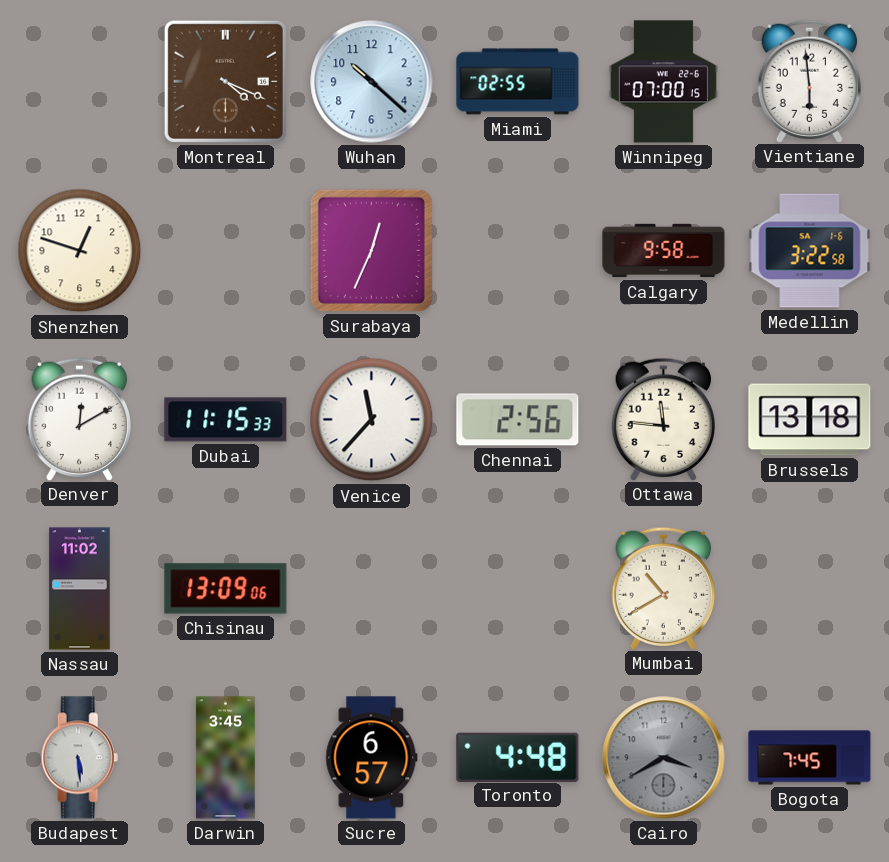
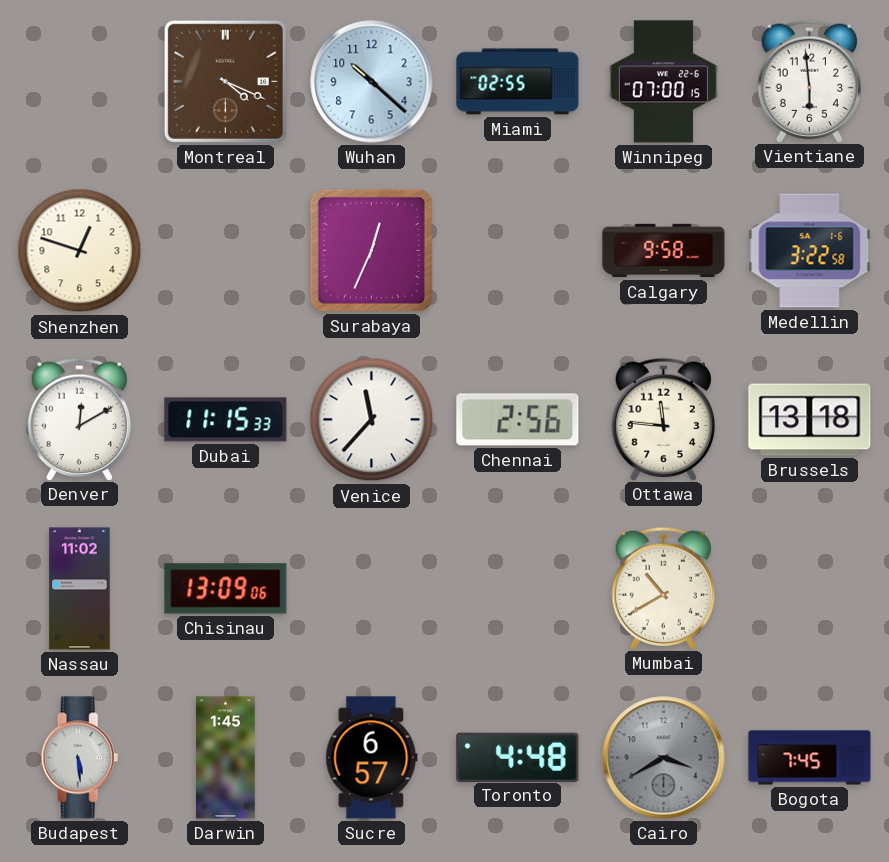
Darwin: 3:45 -> 1:45 (226, 758)
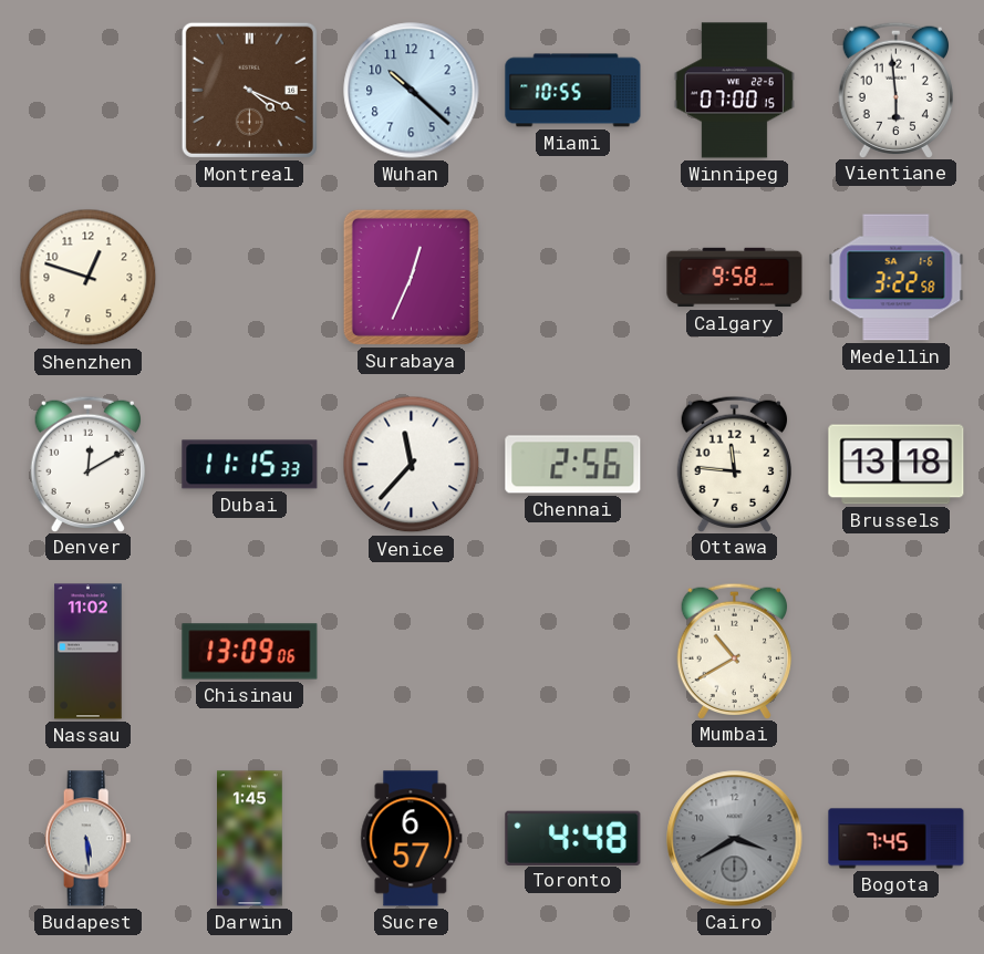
Miami: 02:55 -> 10:55 (573, 91)
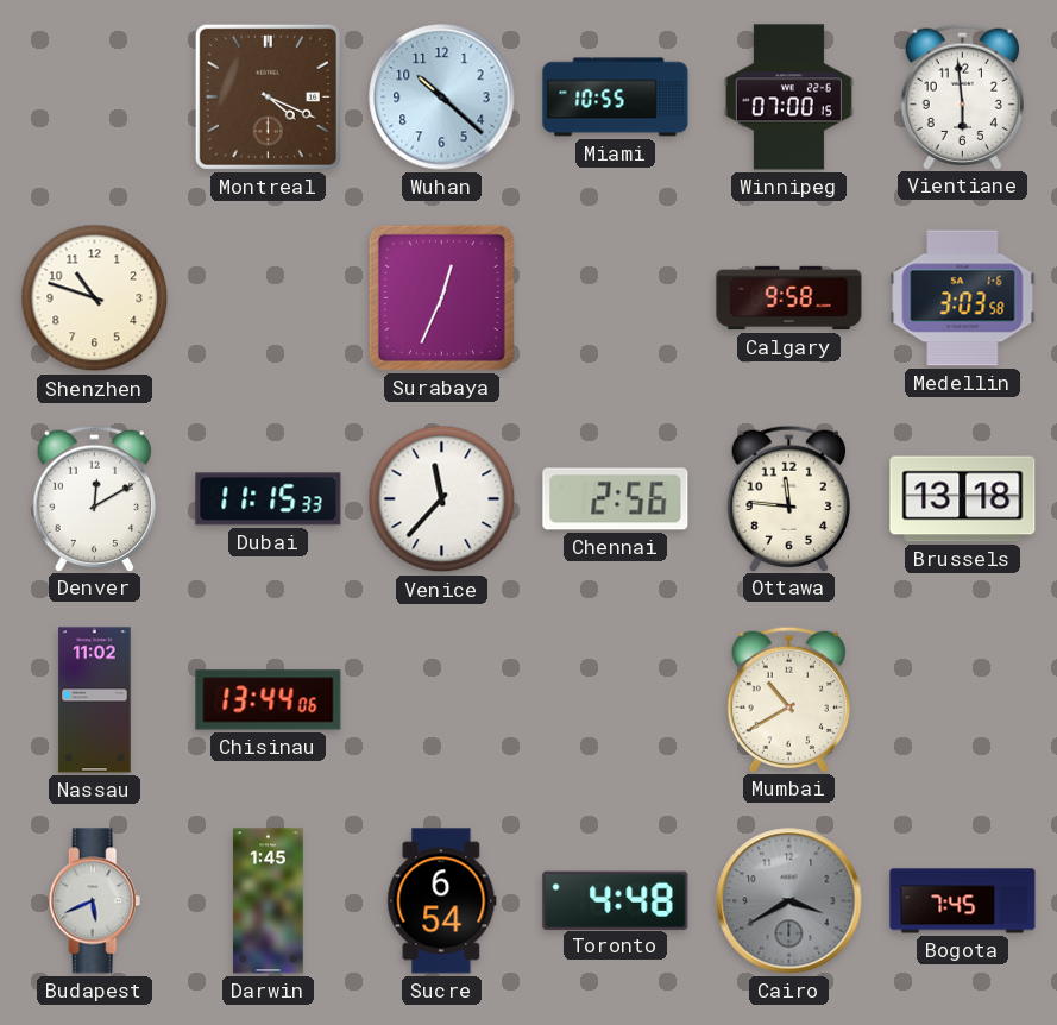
Shenzhen: 12:48 -> 10:48 (95, 298)
Medellin: 3:22 -> 3:03 (963, 298)
Chisinau: 13:09 -> 13:44 (269, 700)
Budapest: 5:29 -> 5:41 (95, 901)
Sucre: 6:57 -> 6:54 (442, 901)
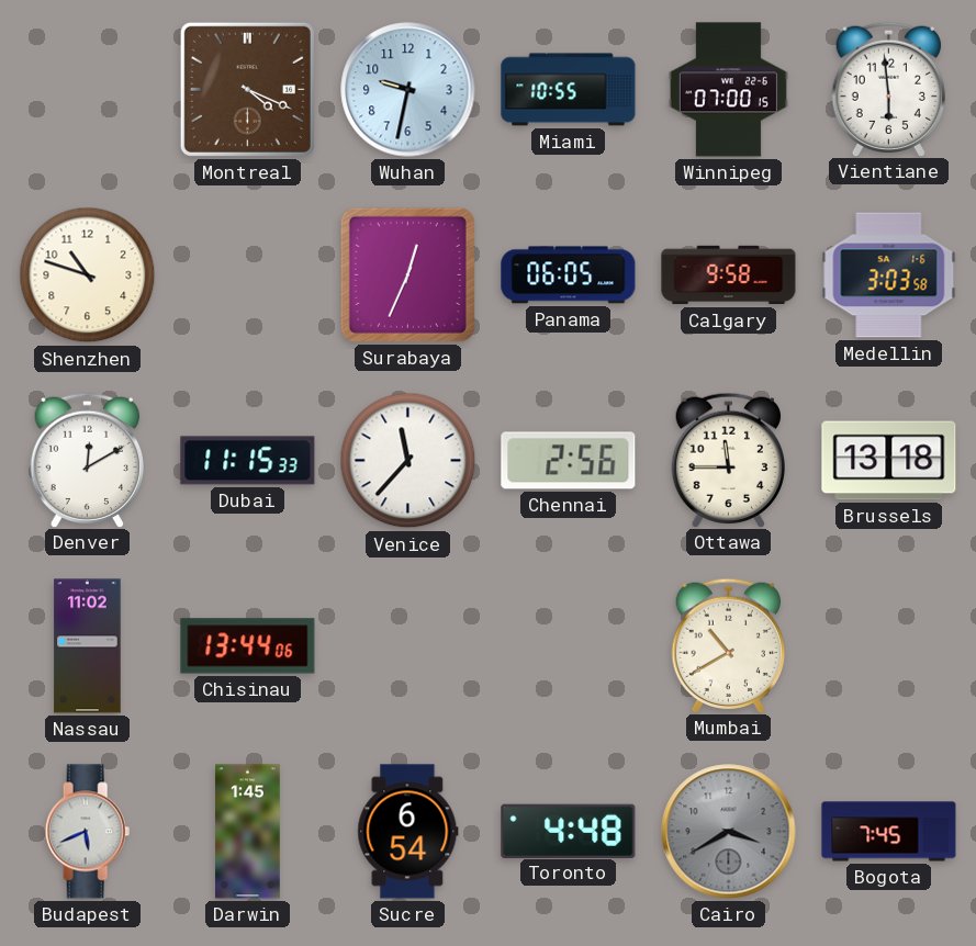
Wuhan: 10:22 -> 9:32 (408, 90)
Panama: none -> 06:05 (569, 275)
Ottawa: 11:46 -> 11:45 (728, 460)
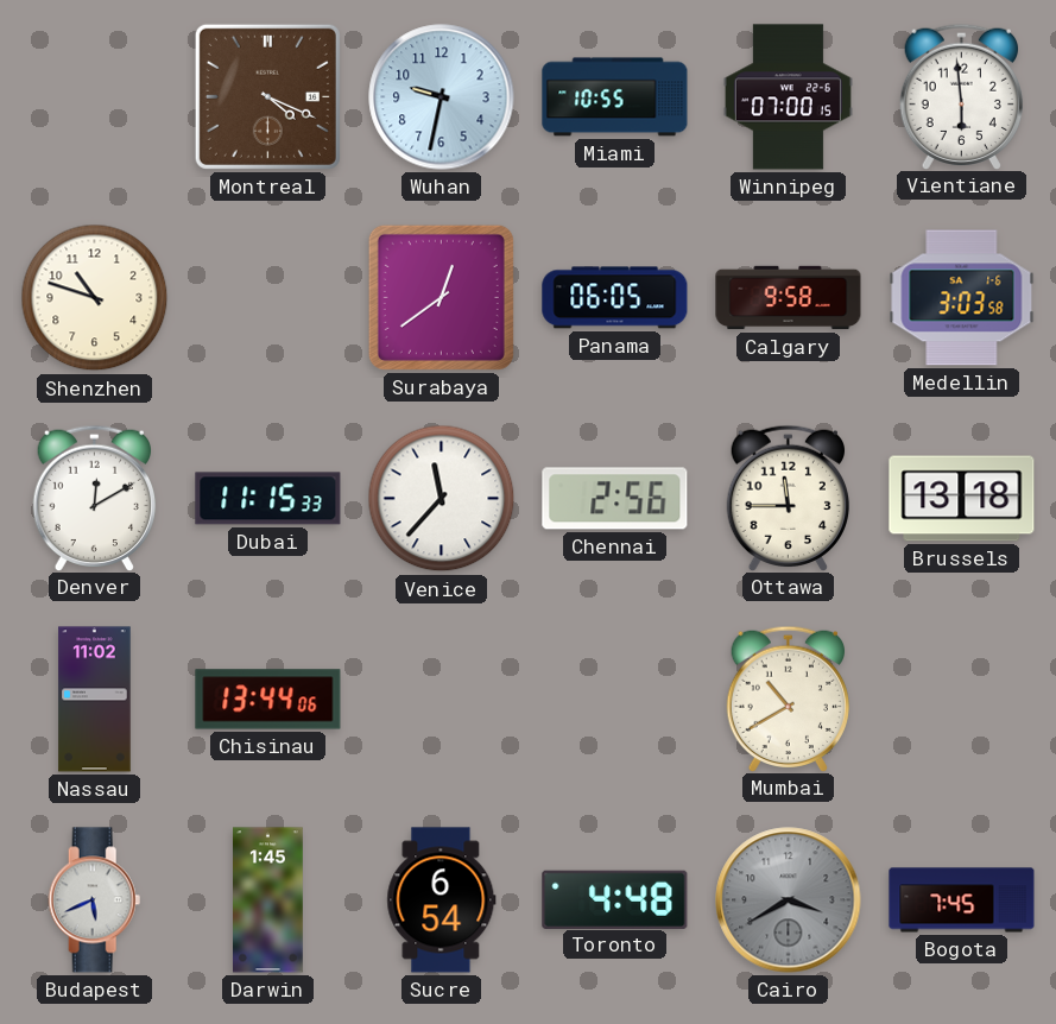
Surabaya: 12:34 -> 12:39 (441, 297)
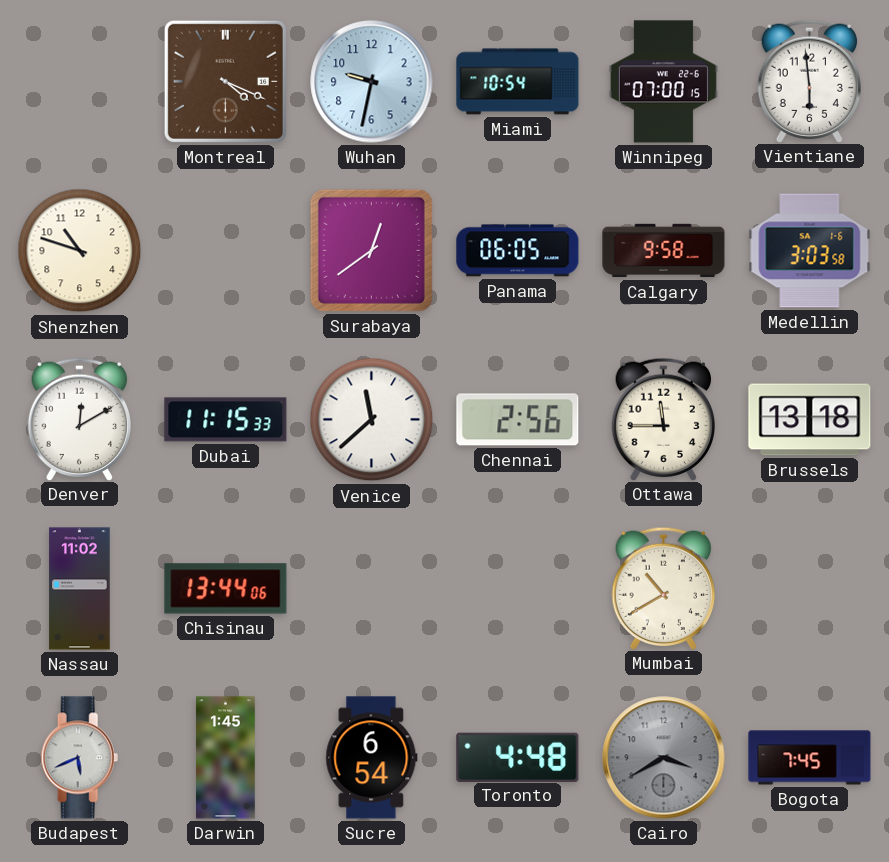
Miami: 10:55 -> 10:54 (518, 82)
Venice: 11:37 -> 11:38 (372, 420)
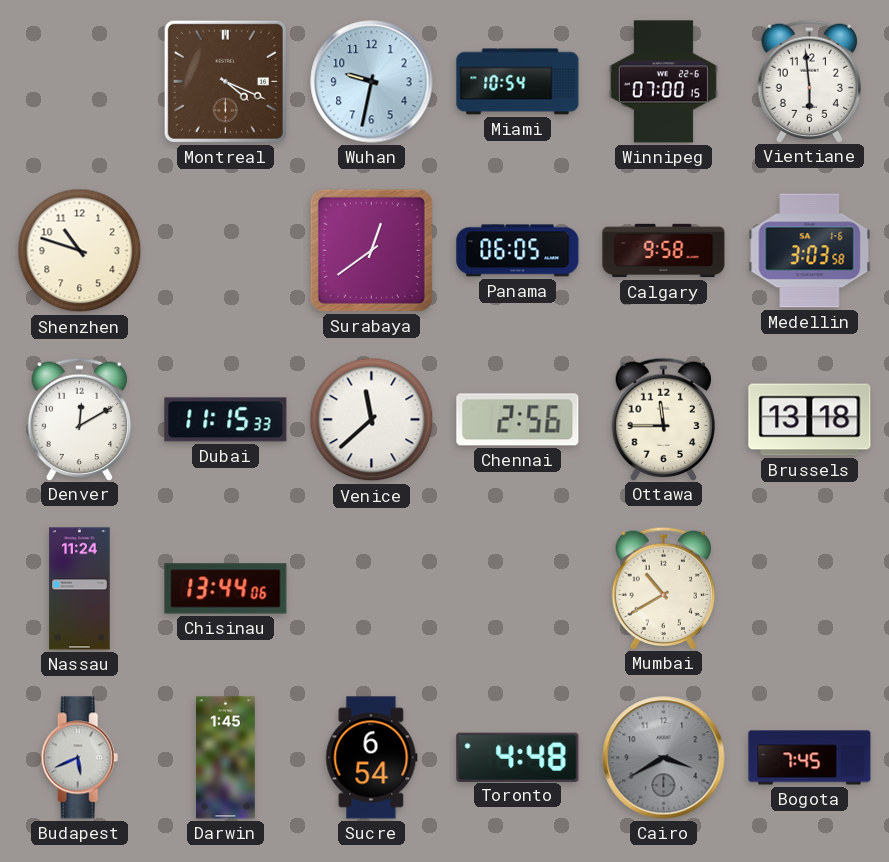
Nassau: 11:02 -> 11:24 (80, 589)
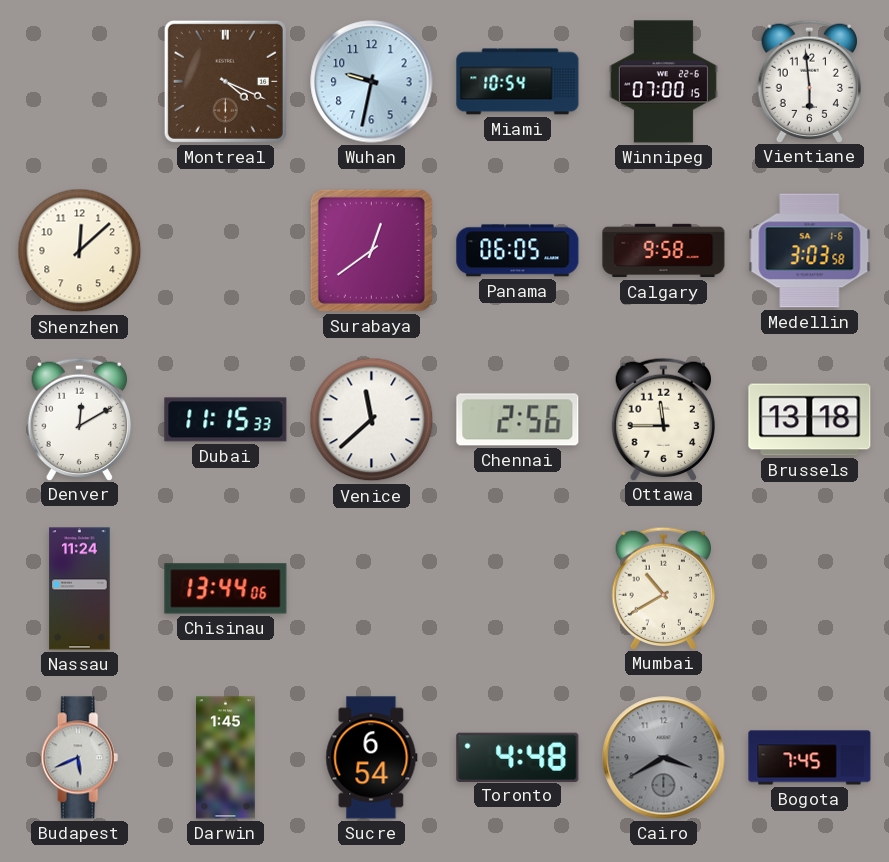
Shenzhen: 10:48 -> 12:08 (80, 251)
